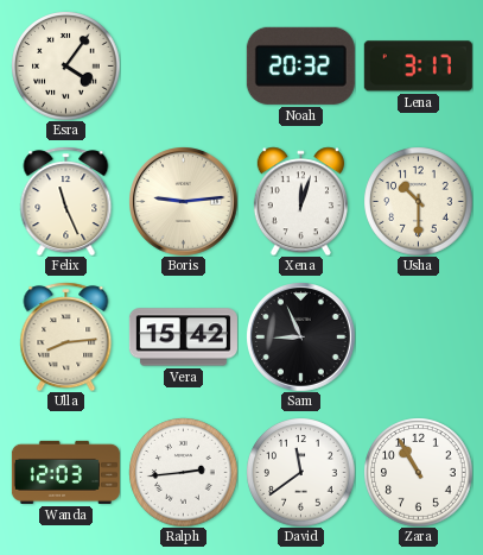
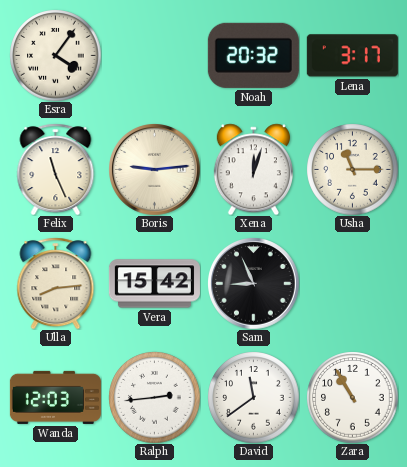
Usha: 10:30 -> 11:15 (352, 169)
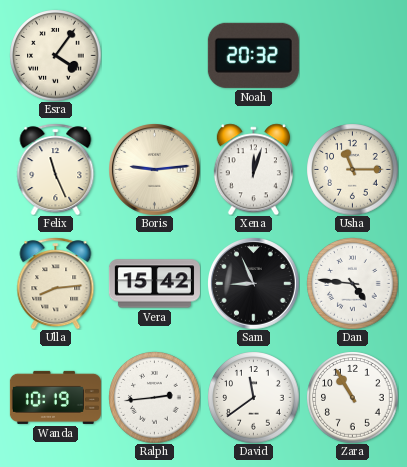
Lena: 3:17 -> none (352, 56)
Dan: none -> 4:46 (352, 283)
Wanda: 12:03 -> 10:19 (55, 397)
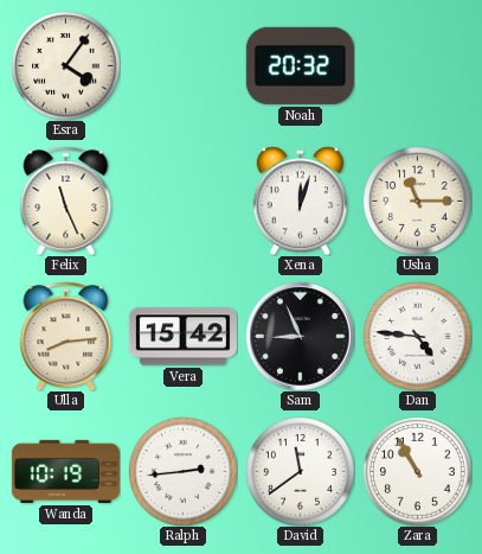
Boris: 9:14 -> none (155, 170)
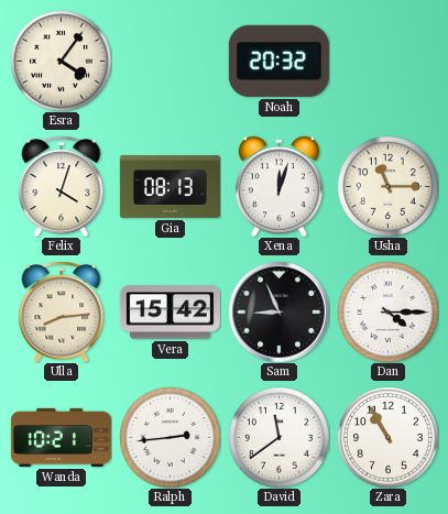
Felix: 11:26 -> 4:03 (62, 186)
Gia: none -> 08:13 (170, 187)
Dan: 4:46 -> 4:15 (387, 311)
Wanda: 10:19 -> 10:21 (61, 437)
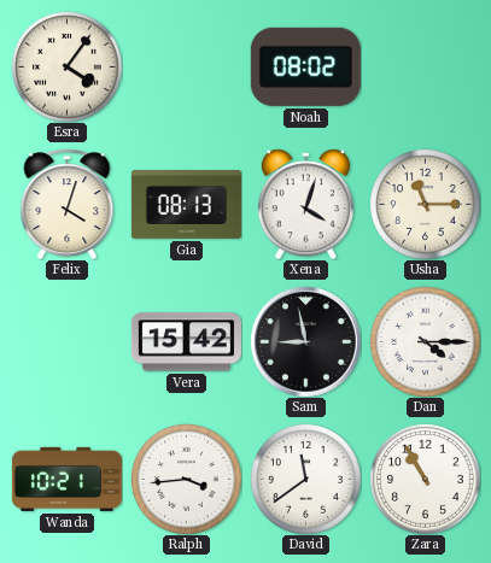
Noah: 20:32 -> 08:02 (305, 66)
Xena: 12:03 -> 4:03 (305, 204)
Ulla: 8:14 -> none (62, 311)
Sam: 8:56 -> 8:58 (306, 342)
Ralph: 2:44 -> 3:44 (186, 479)
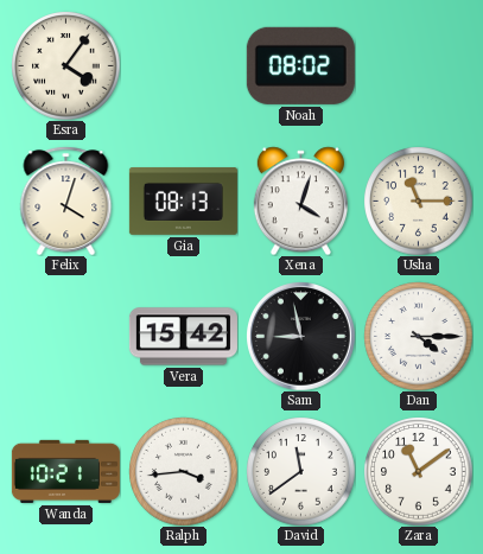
Zara: 10:55 -> 11:09 (418, 471)
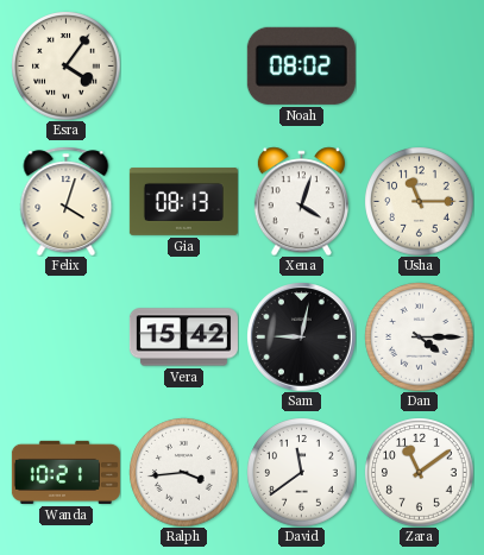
Sam: 8:58 -> 9:02 (302, 338)
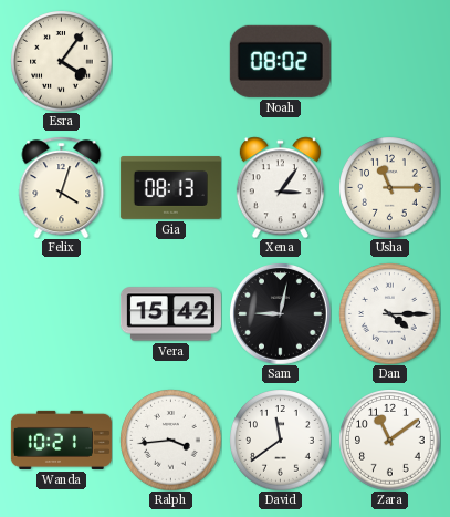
Xena: 4:03 -> 3:06 (280, 187)
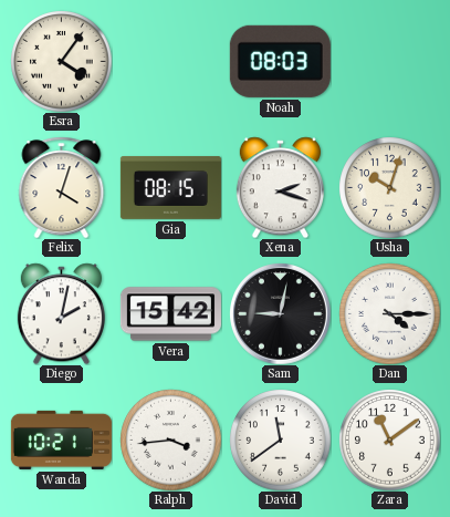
Noah: 08:02 -> 08:03 (280, 61)
Gia: 08:13 -> 08:15 (170, 188)
Xena: 3:06 -> 2:18 (280, 187)
Usha: 11:15 -> 10:03 (389, 187)
Diego: none -> 2:02 (61, 313)
